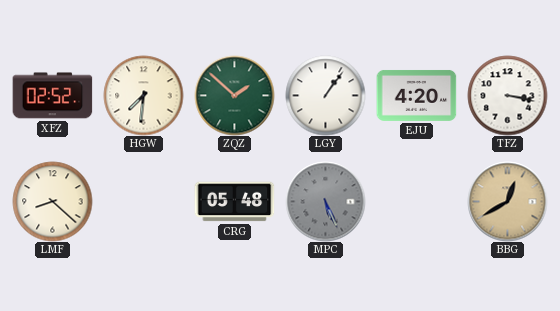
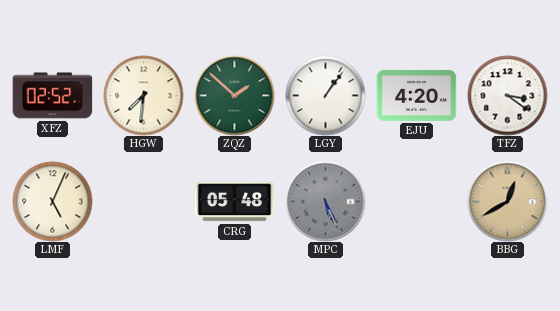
TFZ: 3:17 -> 3:21 (507, 95)
LMF: 8:22 -> 5:04 (52, 201)
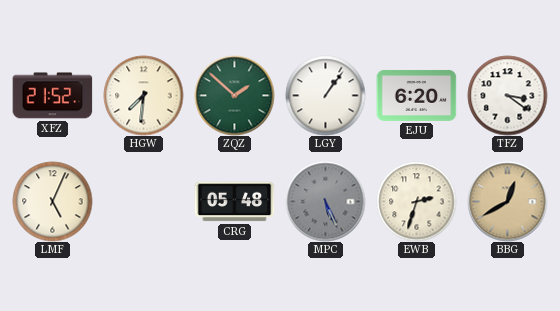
XFZ: 02:52 -> 21:52 (52, 96)
EJU: 4:20 -> 6:20 (416, 95)
EWB: none -> 2:33 (416, 201)
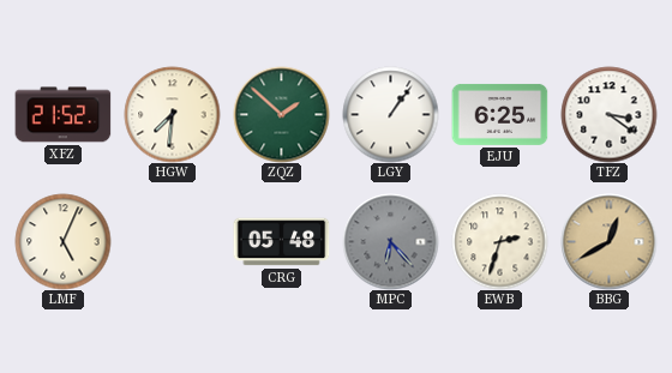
EJU: 6:20 -> 6:25 (499, 114)
MPC: 5:26 -> 6:23 (390, 241)
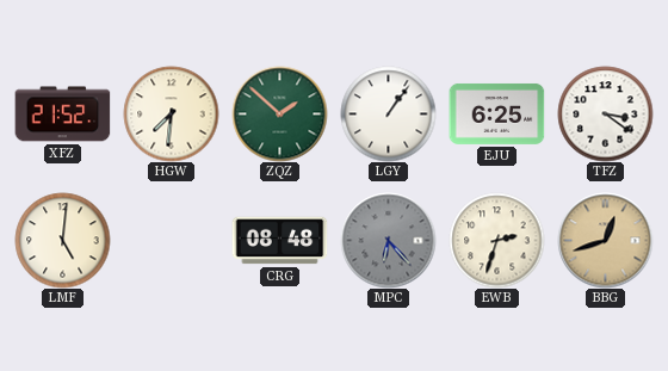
LMF: 5:04 -> 5:01 (62, 240)
CRG: 05:48 -> 08:48 (279, 241)
BBG: 12:40 -> 12:42 (605, 240)
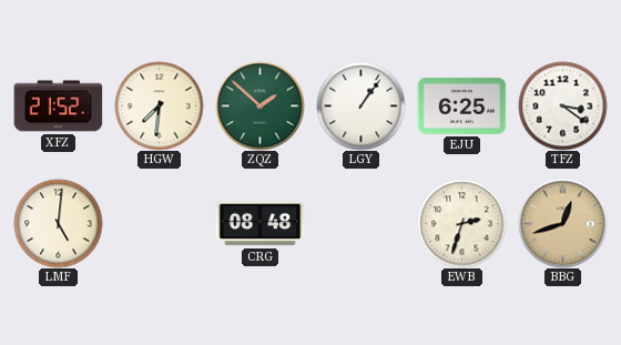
MPC: 6:23 -> none (388, 240)
